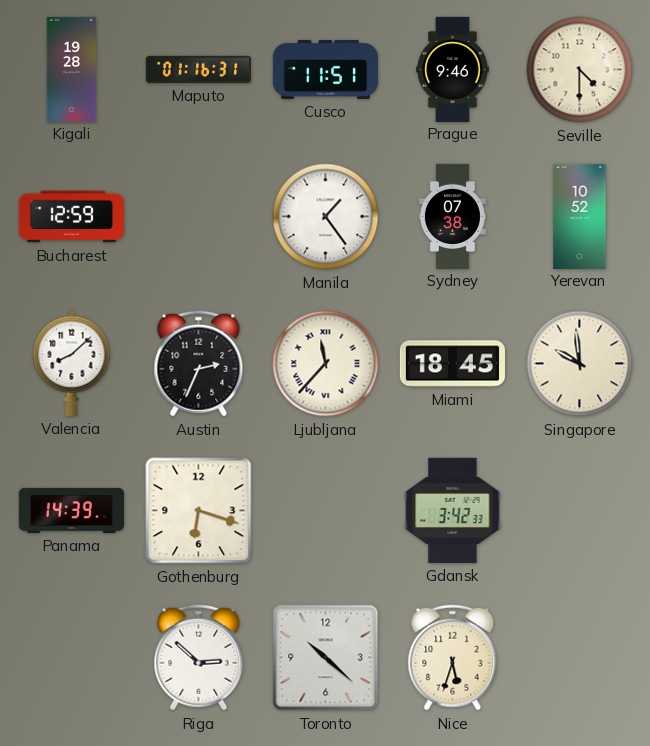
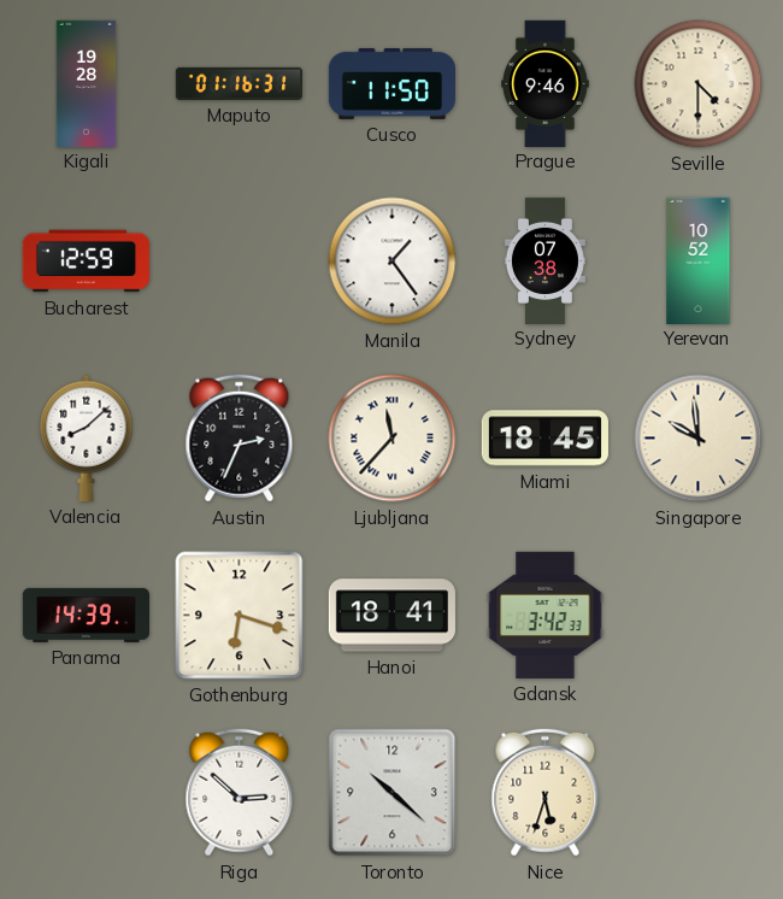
Cusco: 11:51 -> 11:50 (391, 83)
Hanoi: none -> 18:41 (391, 616)
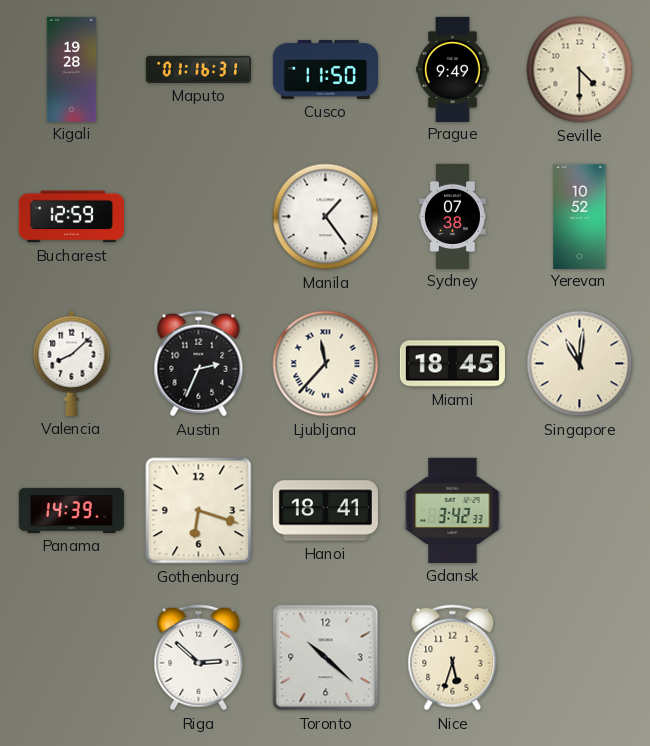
Prague: 9:46 -> 9:49 (453, 69)
Singapore: 9:59 -> 11:01 (580, 364)
